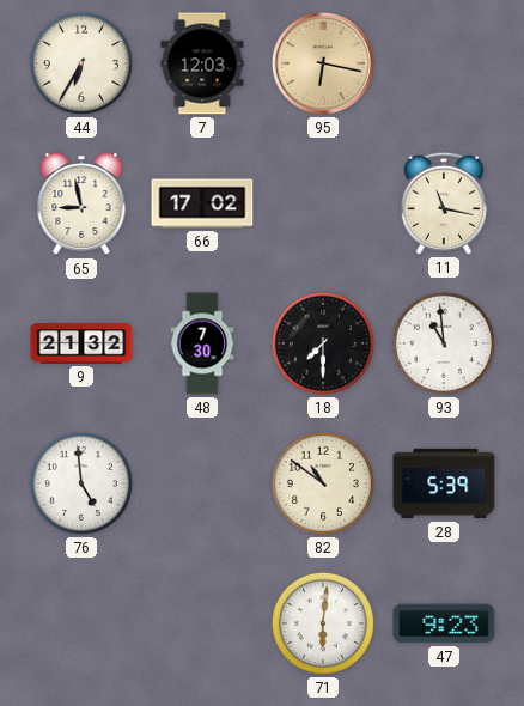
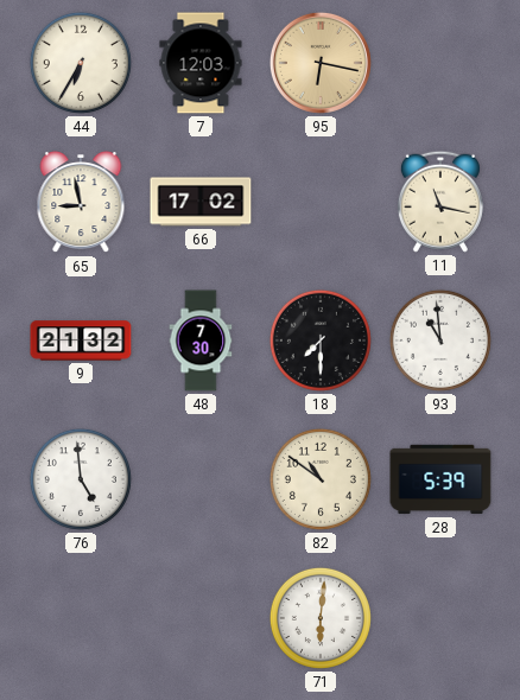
47: 9:23 -> none (444, 623)
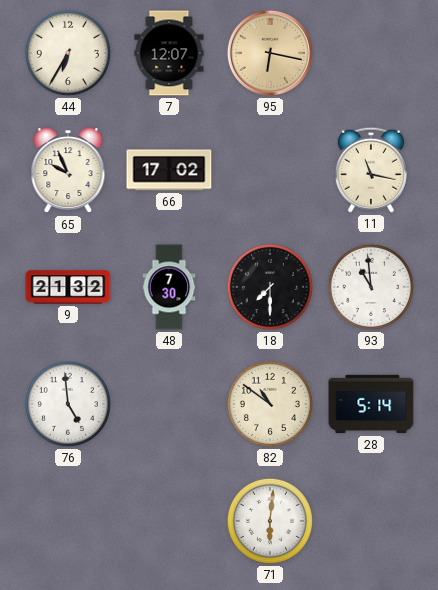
7: 12:03 -> 12:07 (169, 53)
65: 8:58 -> 9:56 (68, 171)
28: 5:39 -> 5:14 (371, 404)
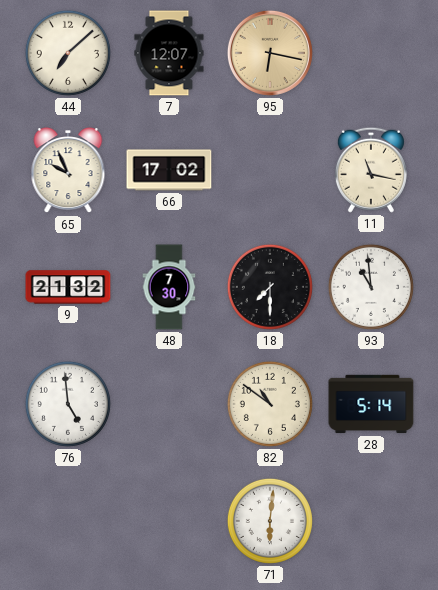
44: 6:35 -> 7:08 (68, 53)
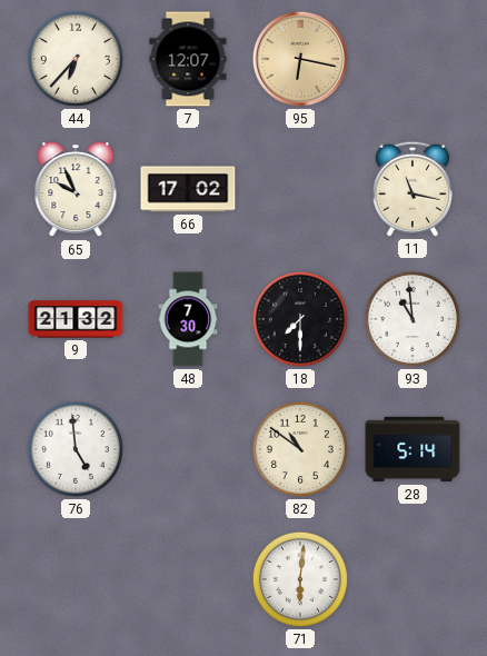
44: 7:08 -> 6:37 (76, 59)
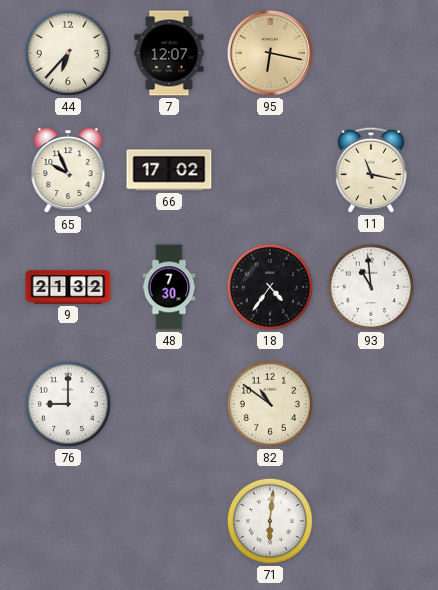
18: 7:30 -> 4:36 (270, 287)
76: 4:59 -> 9:00 (68, 404)
28: 5:14 -> none (413, 449)
